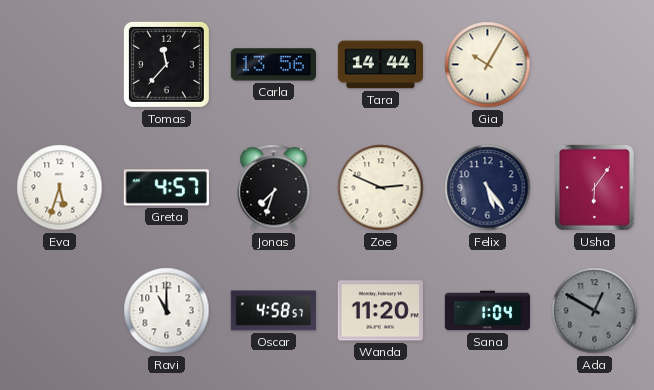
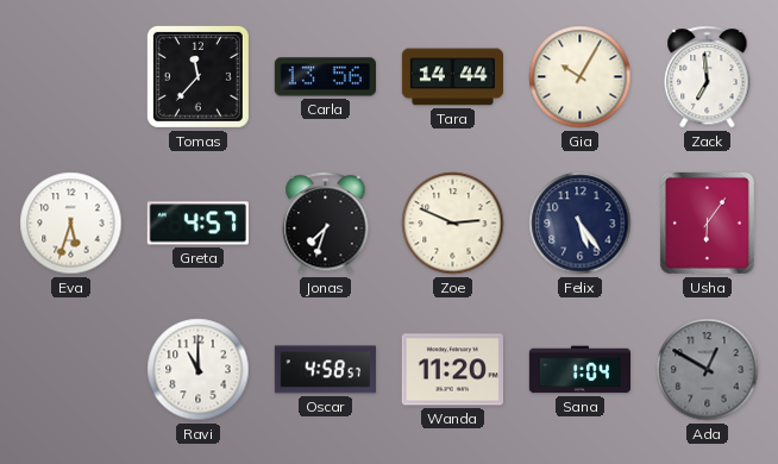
Zack: none -> 6:59 (708, 77)
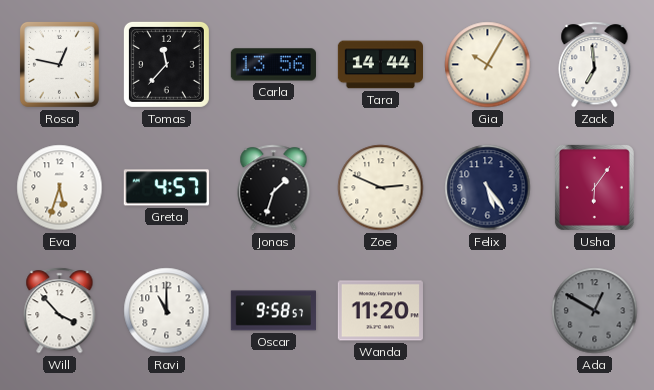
Rosa: none -> 12:47 (59, 64)
Jonas: 7:33 -> 1:33 (274, 188)
Will: none -> 3:53 (60, 311)
Oscar: 4:58 -> 9:58 (273, 311)
Sana: 1:04 -> none (579, 370)
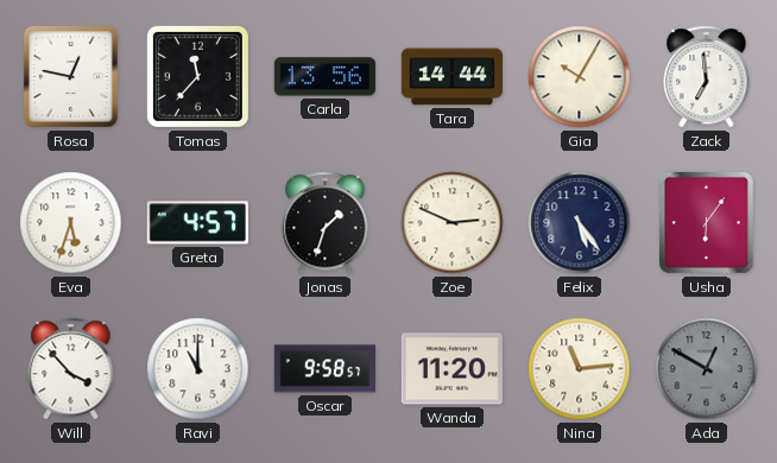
Nina: none -> 11:14 (580, 369)
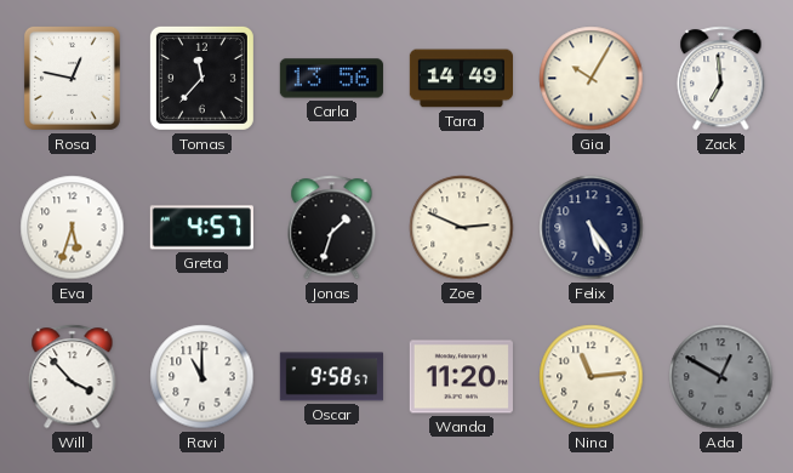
Tara: 14:44 -> 14:49 (461, 79)
Usha: 6:06 -> none (706, 222)
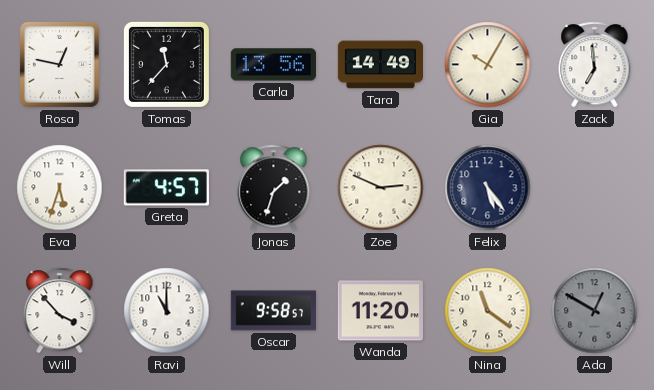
Nina: 11:14 -> 11:21 (488, 311)
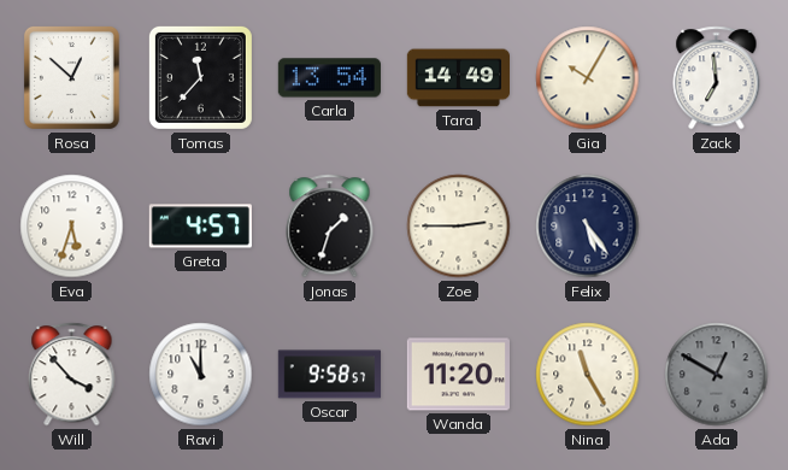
Rosa: 12:47 -> 12:52 (71, 77)
Carla: 13:56 -> 13:54 (329, 78)
Zoe: 2:49 -> 2:45 (459, 227)
Nina: 11:21 -> 11:25 (588, 375)
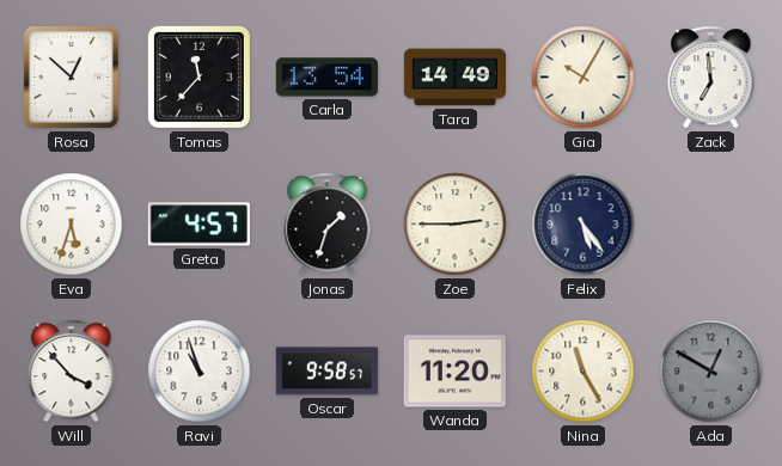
Ravi: 11:00 -> 10:57 (200, 372)
